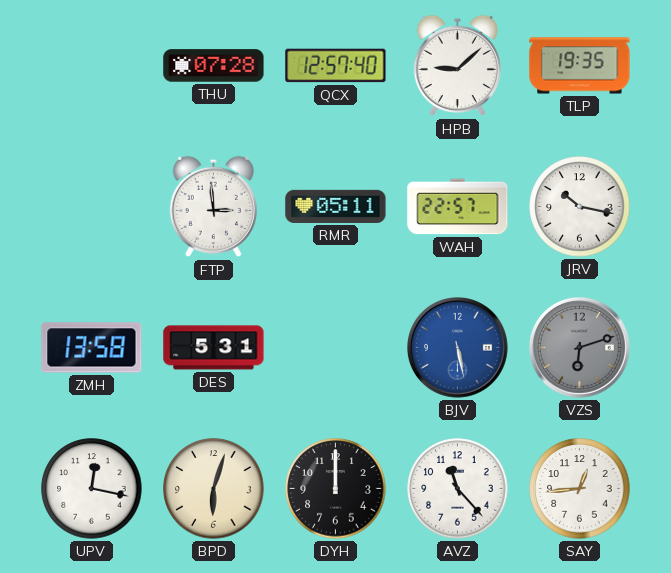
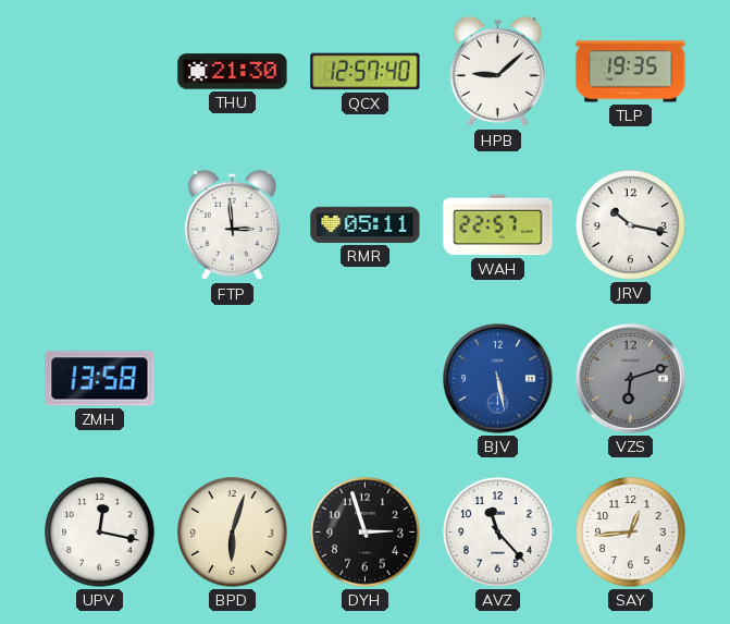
THU: 07:28 -> 21:30 (233, 72)
DES: 5:31 -> none (214, 348)
DYH: 12:00 -> 2:57 (366, 533)
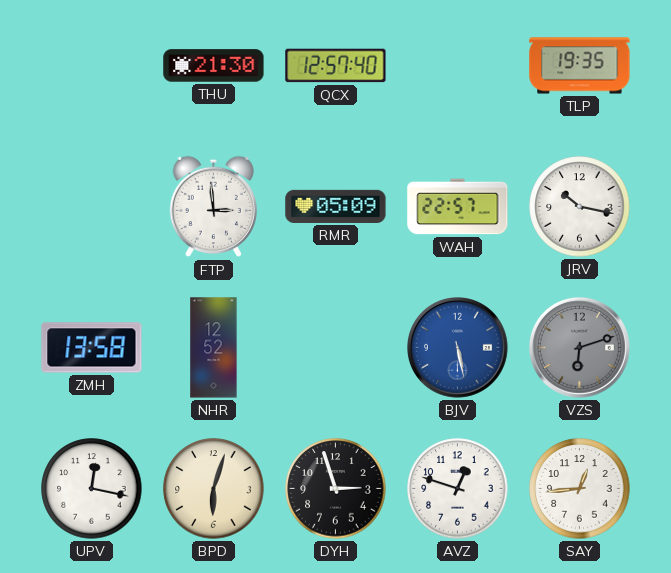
HPB: 9:08 -> none (497, 72)
RMR: 05:11 -> 05:09 (336, 206)
NHR: none -> 12:52 (214, 348)
AVZ: 11:23 -> 12:48 (458, 489)
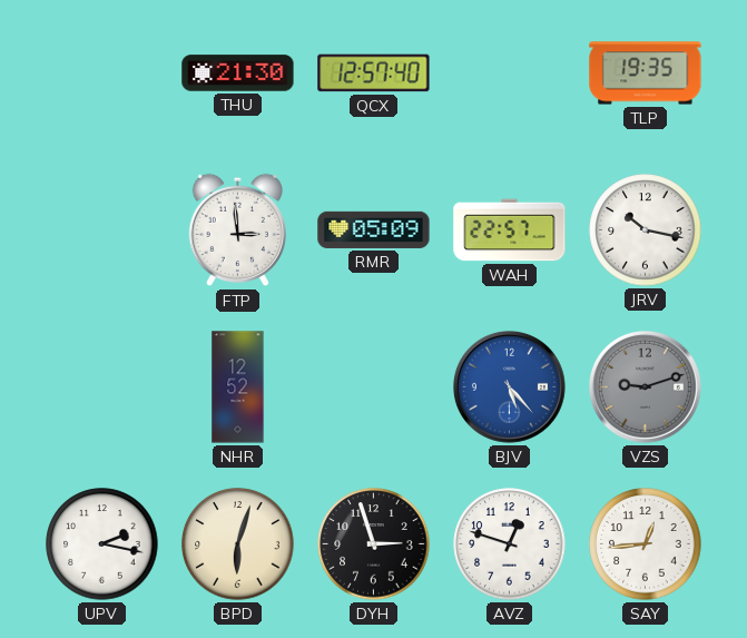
ZMH: 13:58 -> none (92, 348)
BJV: 5:28 -> 5:23 (510, 387)
VZS: 6:12 -> 9:12 (646, 387)
UPV: 12:17 -> 2:17 (102, 544)
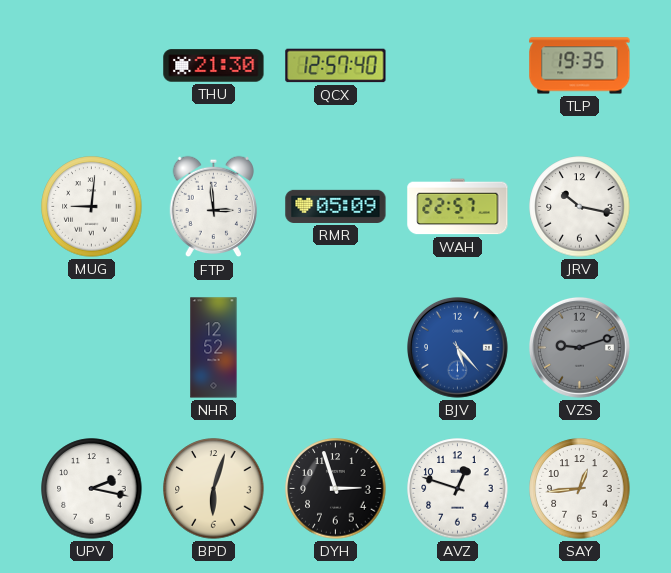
MUG: none -> 9:01 (92, 207)
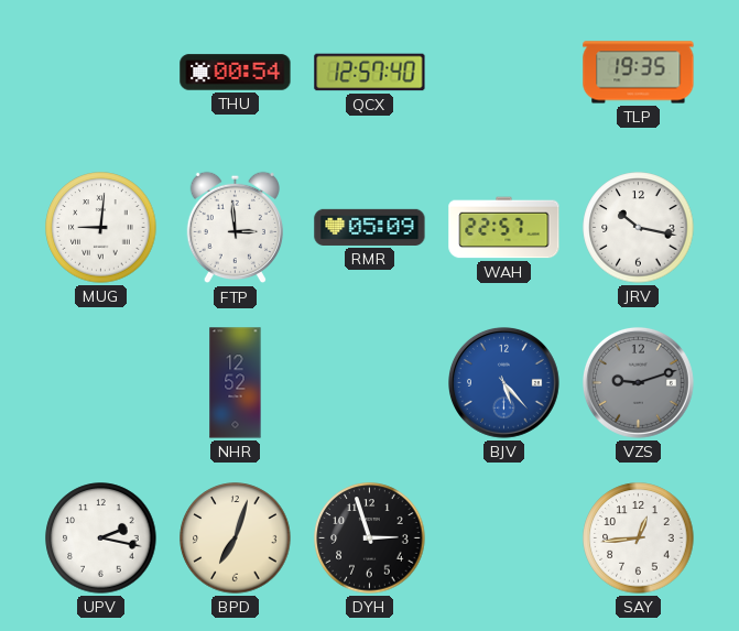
THU: 21:30 -> 00:54 (236, 73)
BPD: 6:03 -> 7:03 (236, 538)
AVZ: 12:48 -> none (458, 489)
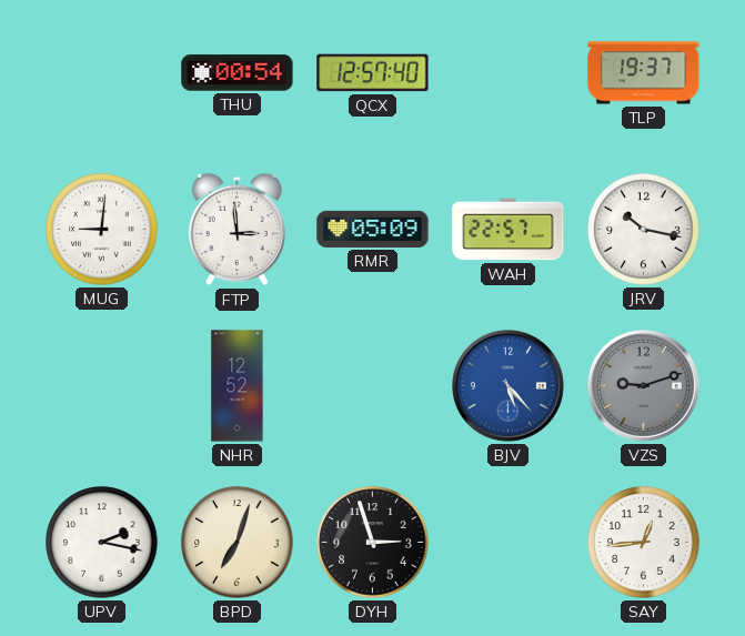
TLP: 19:35 -> 19:37 (644, 73)
